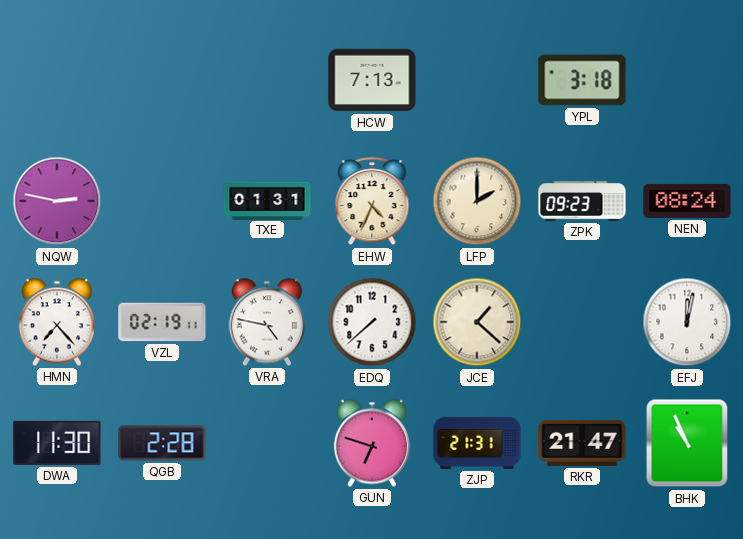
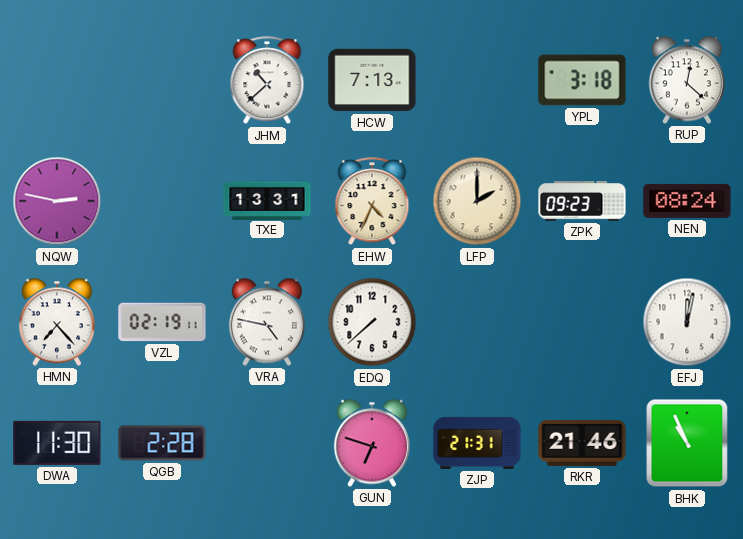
JHM: none -> 10:38 (267, 81)
RUP: none -> 12:22 (686, 80)
TXE: 01:31 -> 13:31 (267, 200)
JCE: 1:22 -> none (477, 322)
RKR: 21:47 -> 21:46 (582, 443)
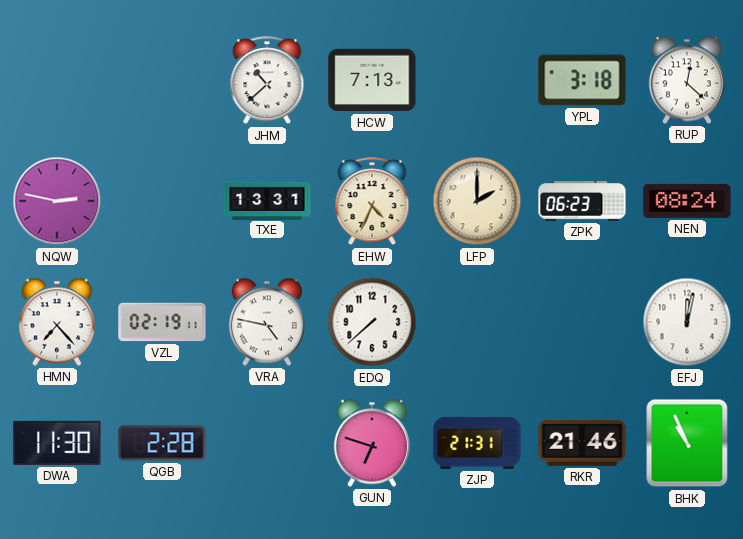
ZPK: 09:23 -> 06:23 (582, 201)
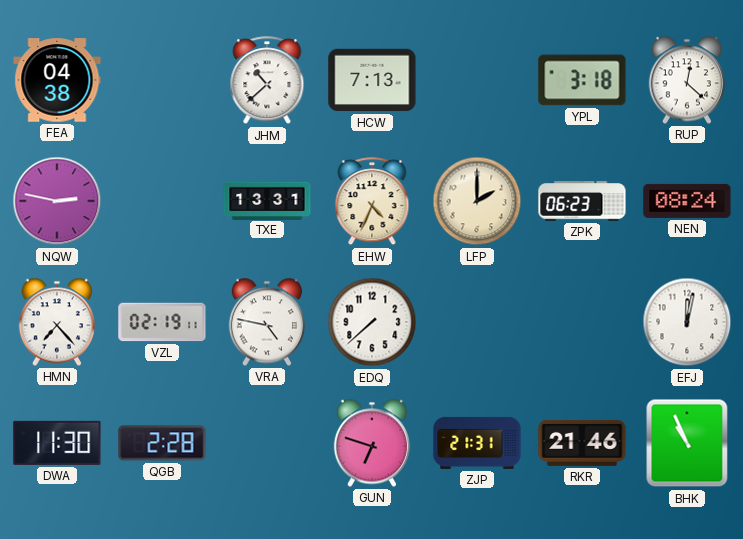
FEA: none -> 04:38 (57, 80)
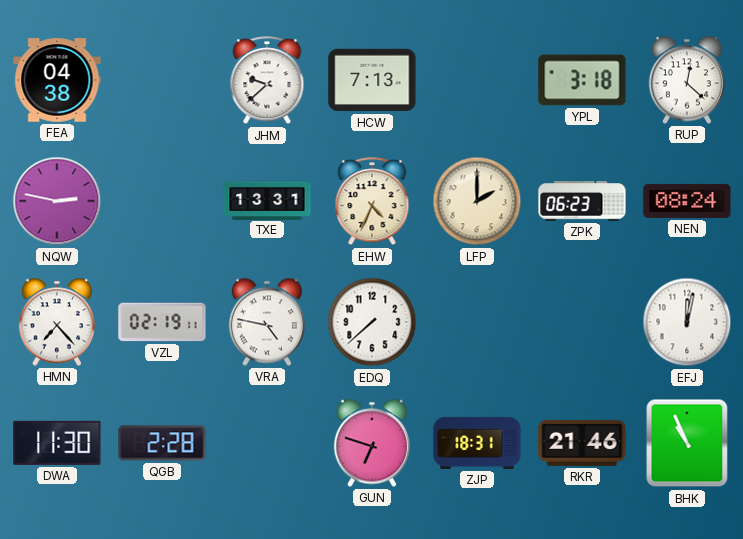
JHM: 10:38 -> 9:38 (267, 81)
ZJP: 21:31 -> 18:31 (477, 443)
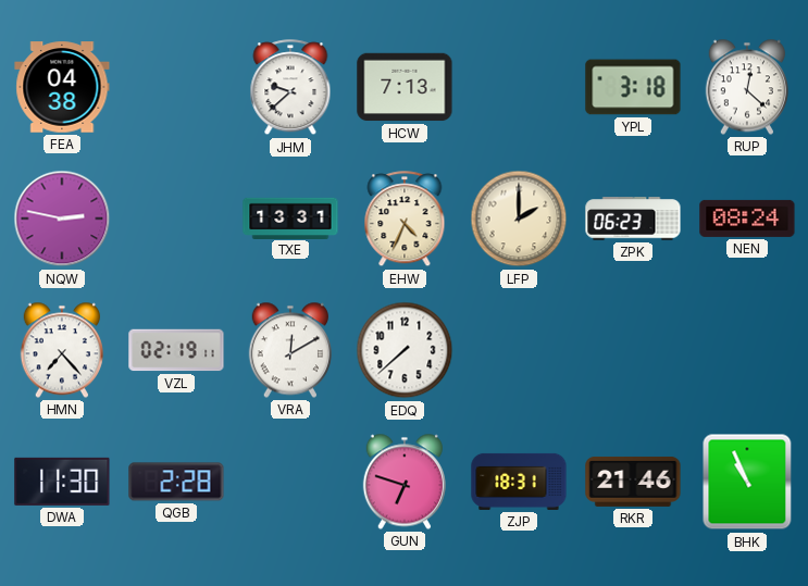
VRA: 4:47 -> 12:10 (289, 350)
EFJ: 12:02 -> none (687, 322)
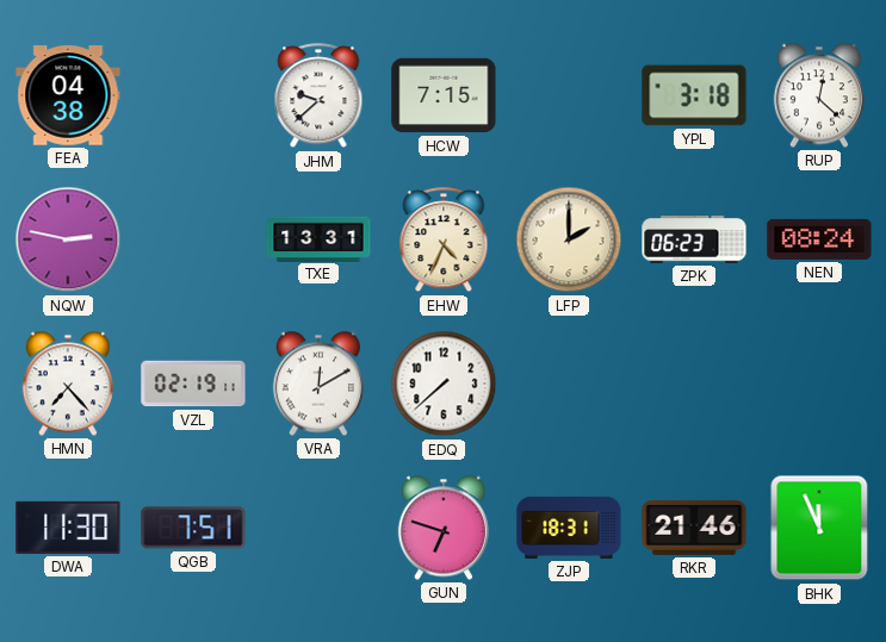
HCW: 7:13 -> 7:15 (444, 95)
QGB: 2:28 -> 7:51 (193, 528)
BHK: 10:56 -> 11:56 (819, 528)
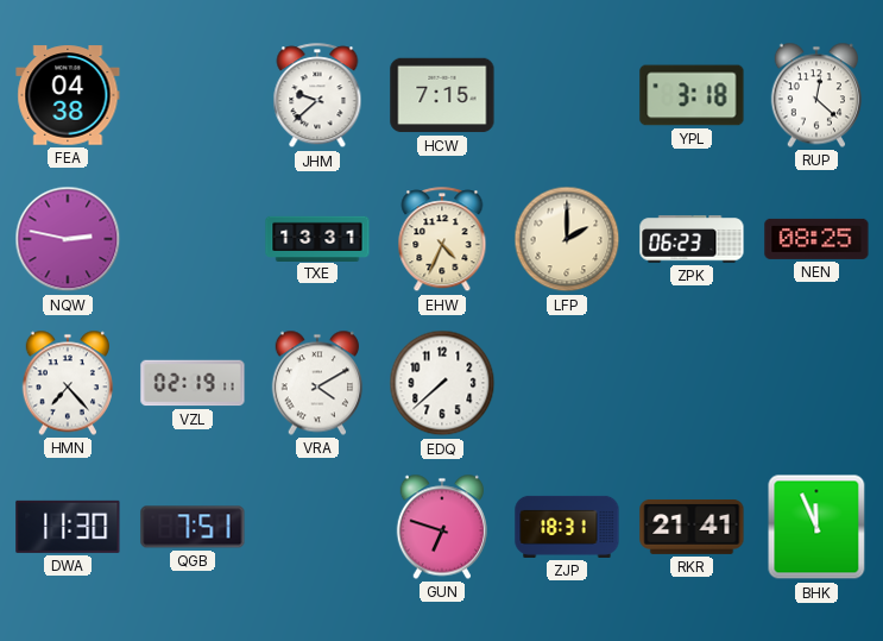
NEN: 08:24 -> 08:25 (816, 239)
VRA: 12:10 -> 4:10 (316, 383)
RKR: 21:46 -> 21:41 (692, 527)
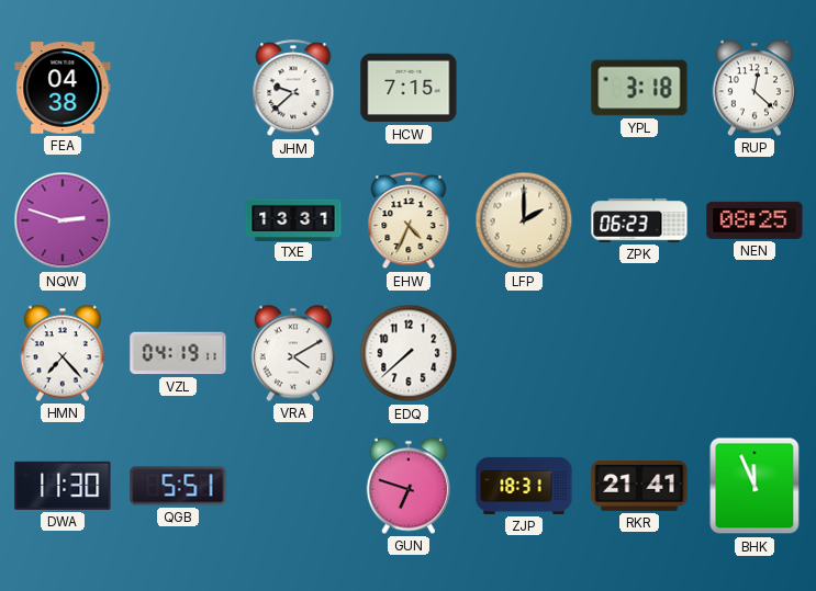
NQW: 2:47 -> 2:48 (63, 220)
VZL: 02:19 -> 04:19 (178, 353)
QGB: 7:51 -> 5:51 (178, 486)
